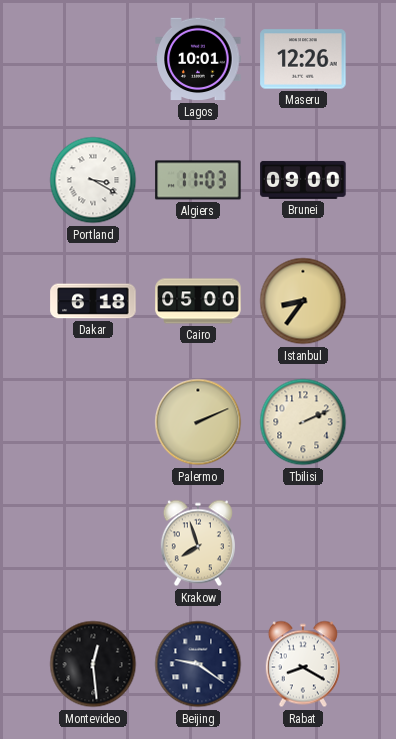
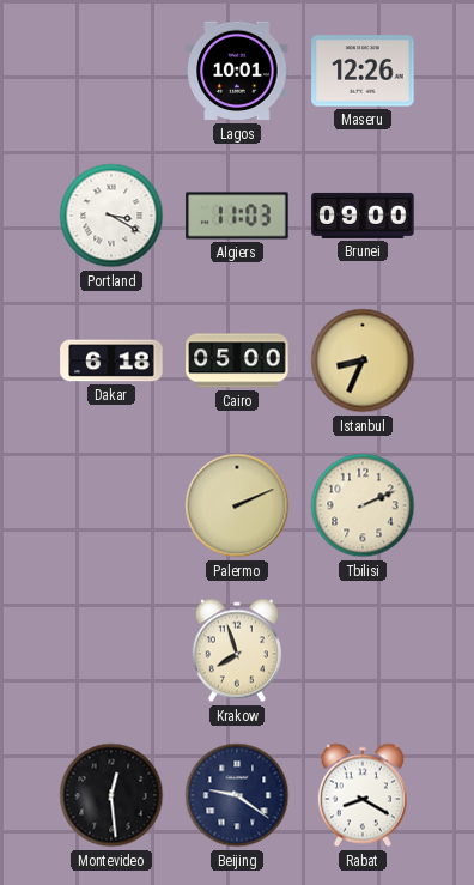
Istanbul: 8:36 -> 8:34 (363, 360)
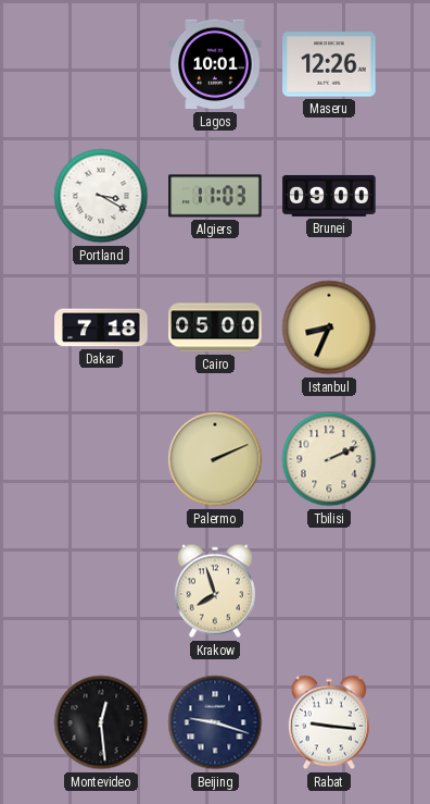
Dakar: 6:18 -> 7:18 (101, 327)
Beijing: 9:21 -> 9:18 (215, 722)
Rabat: 8:20 -> 9:16 (329, 722)
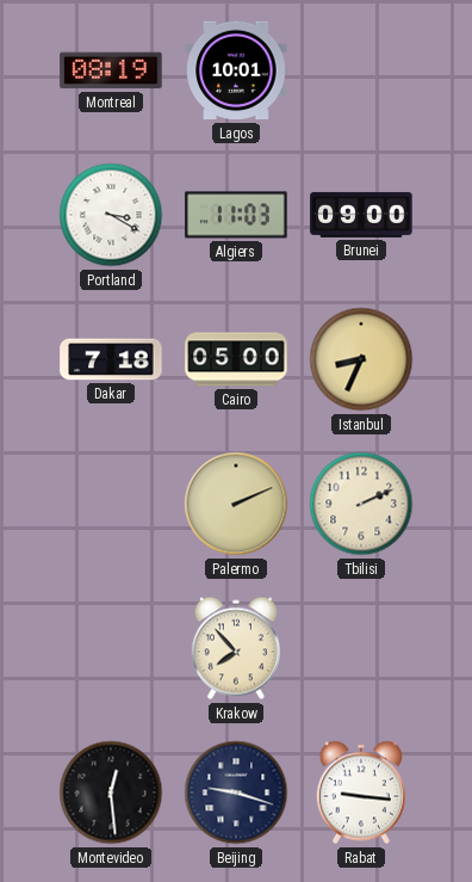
Montreal: none -> 08:19 (111, 70)
Maseru: 12:26 -> none (329, 64)
Krakow: 7:57 -> 7:53 (236, 648)
